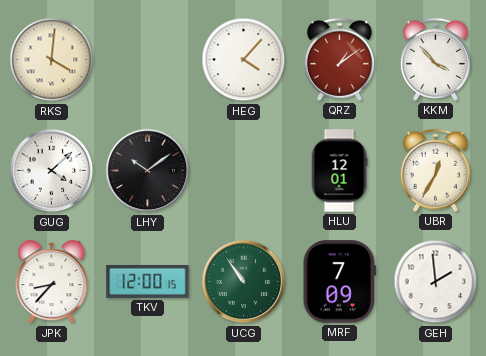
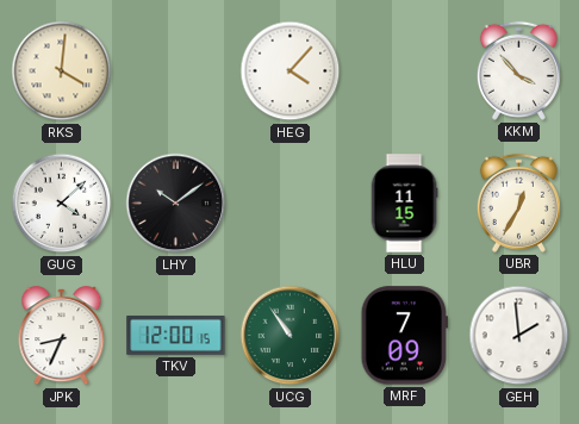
QRZ: 1:09 -> none (339, 59)
HLU: 12:01 -> 11:15 (404, 204)
JPK: 8:37 -> 8:34 (62, 336)
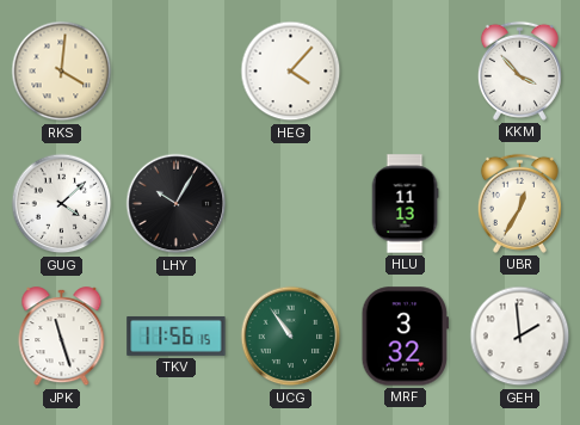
LHY: 10:09 -> 10:05 (177, 204)
HLU: 11:15 -> 11:13 (405, 204)
JPK: 8:34 -> 11:27 (62, 337)
TKV: 12:00 -> 11:56 (177, 335)
MRF: 7:09 -> 3:32 (405, 337)
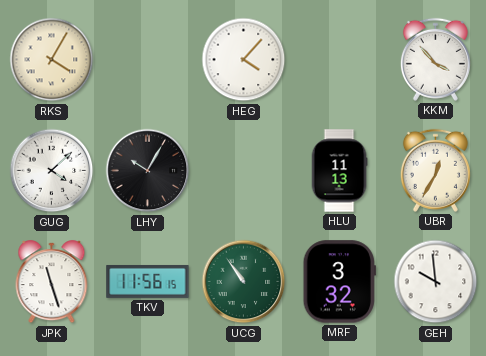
RKS: 4:01 -> 4:05 (52, 60)
GEH: 1:59 -> 9:59 (436, 282)
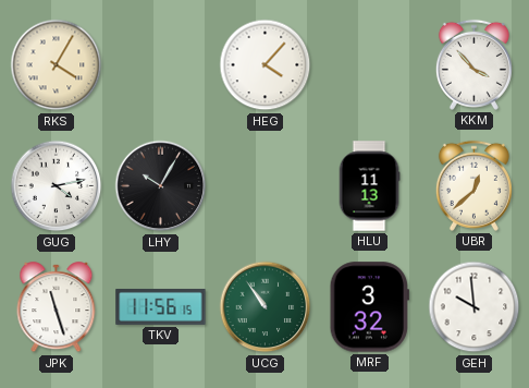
GUG: 4:08 -> 4:13 (57, 186)
UBR: 12:35 -> 12:38 (473, 185)
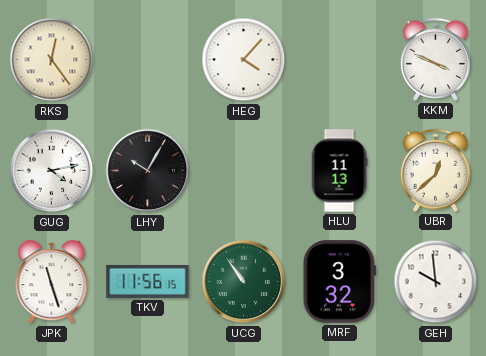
RKS: 4:05 -> 12:24 (52, 60)
KKM: 3:53 -> 3:49 (435, 59)
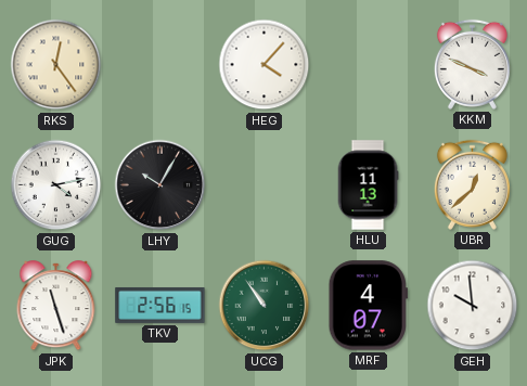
TKV: 11:56 -> 2:56 (160, 305)
MRF: 3:32 -> 4:07 (368, 306)
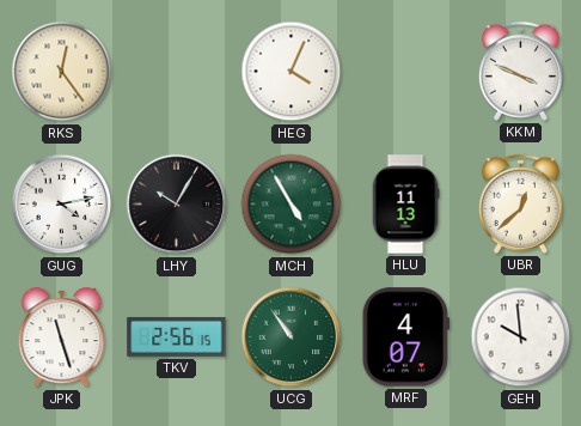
HEG: 4:07 -> 4:04 (292, 72)
MCH: none -> 4:55 (292, 205)
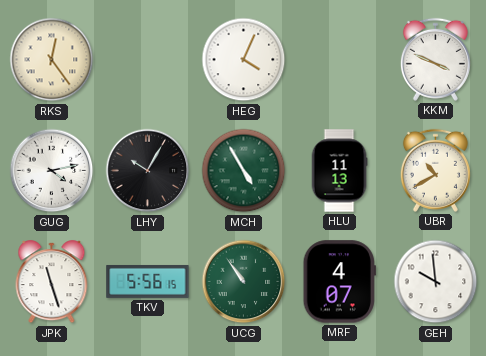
UBR: 12:38 -> 10:40 (435, 170)
TKV: 2:56 -> 5:56 (148, 281)
